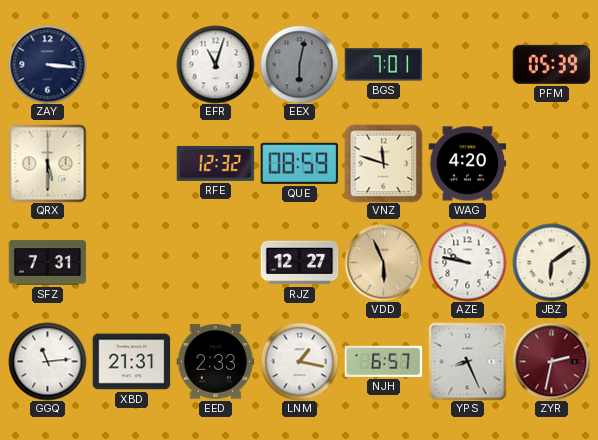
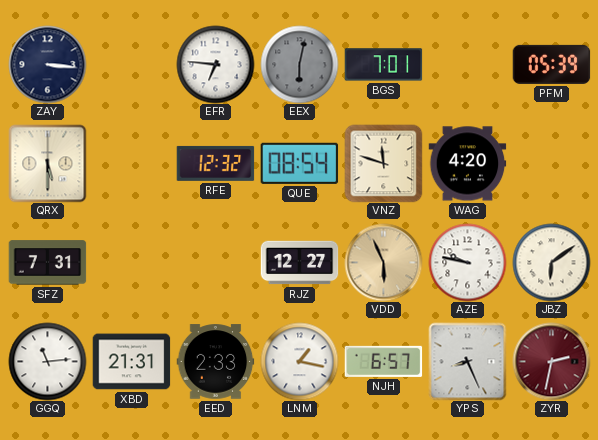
EFR: 11:03 -> 6:46 (215, 64)
QUE: 08:59 -> 08:54 (299, 163)
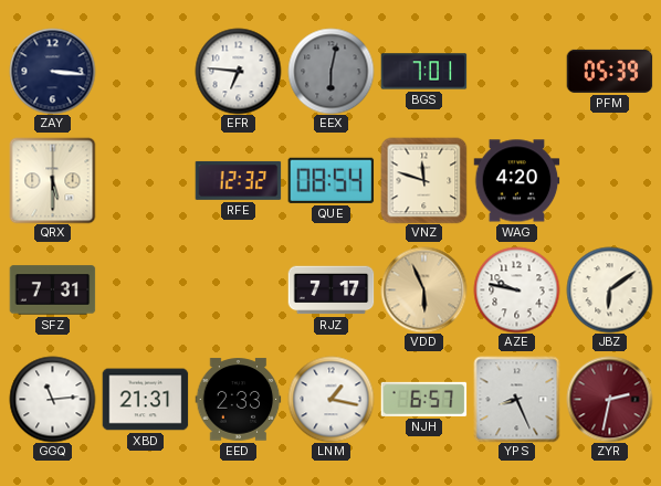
RJZ: 12:27 -> 7:17 (330, 290)
